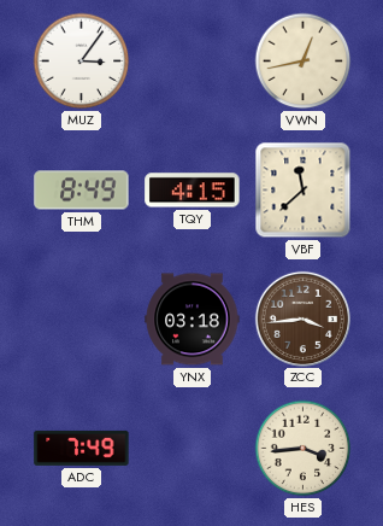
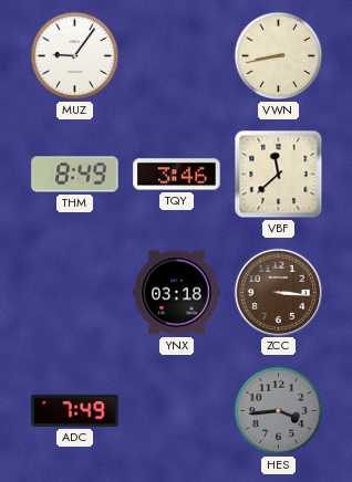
MUZ: 3:06 -> 9:06 (75, 56)
VWN: 12:43 -> 8:43 (279, 56)
TQY: 4:15 -> 3:46 (177, 175)
ZCC: 3:44 -> 3:16 (278, 292)
HES dial: cream -> grey (279, 411)
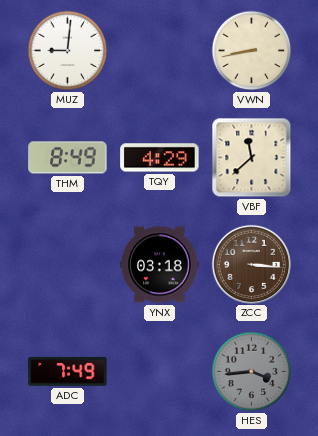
MUZ: 9:06 -> 9:01 (68, 51)
TQY: 3:46 -> 4:29 (160, 158)
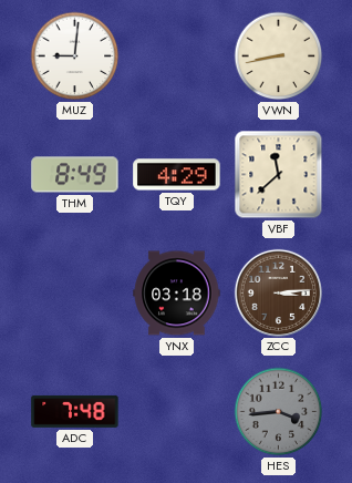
ZCC: 3:16 -> 3:14 (278, 292)
ADC: 7:49 -> 7:48 (75, 411)
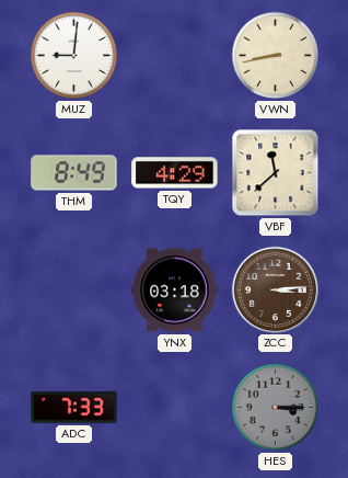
ADC: 7:48 -> 7:33 (74, 407)
HES: 3:44 -> 3:15 (276, 408)
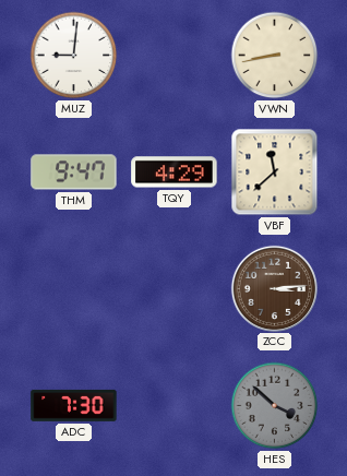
THM: 8:49 -> 9:47 (74, 172)
YNX: 03:18 -> none (175, 291)
ADC: 7:33 -> 7:30 (74, 405)
HES: 3:15 -> 3:52 (275, 406)
